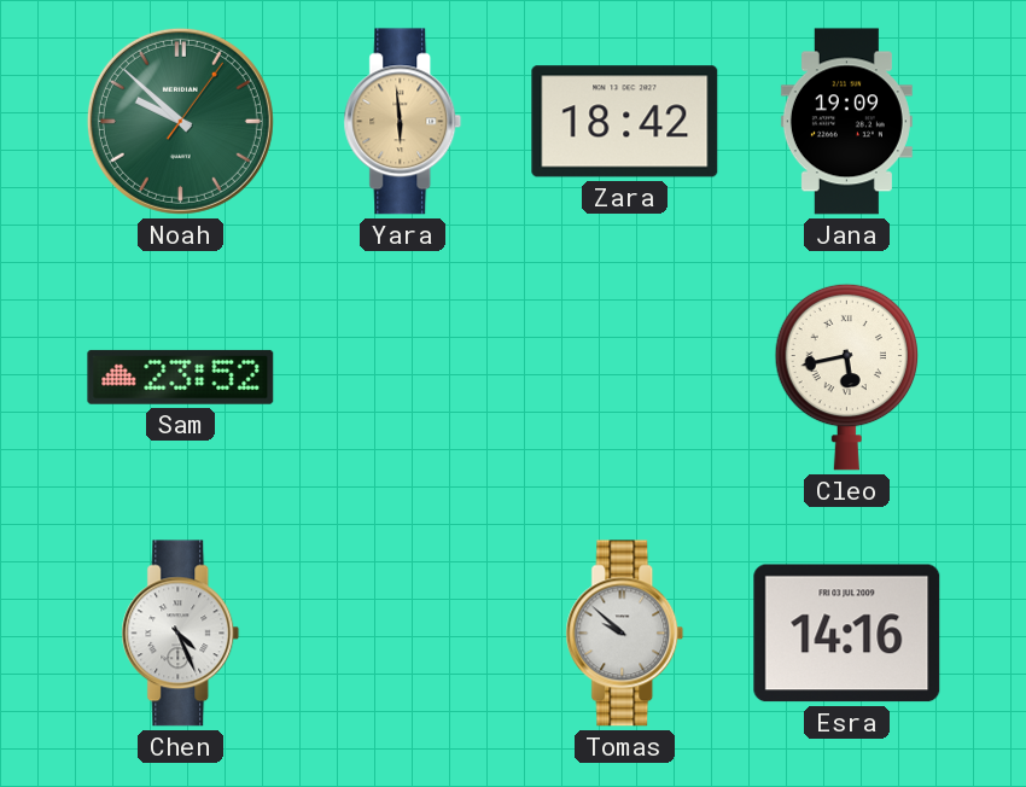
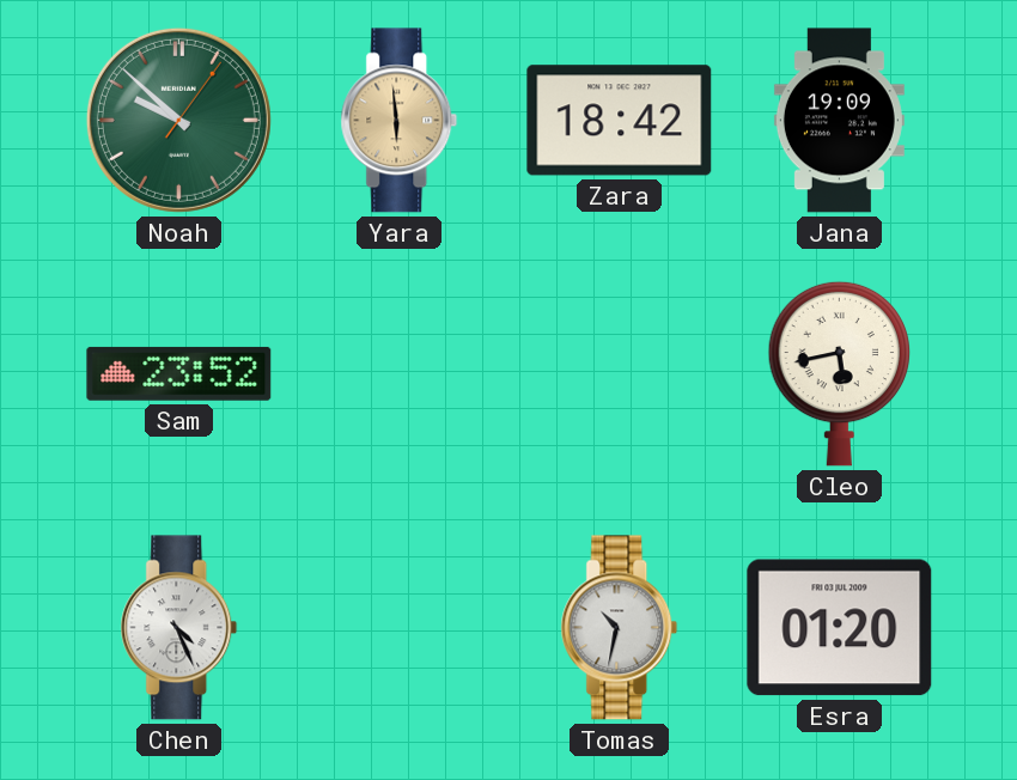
Tomas: 9:52 -> 10:32 (620, 628)
Esra: 14:16 -> 01:20 (840, 628)
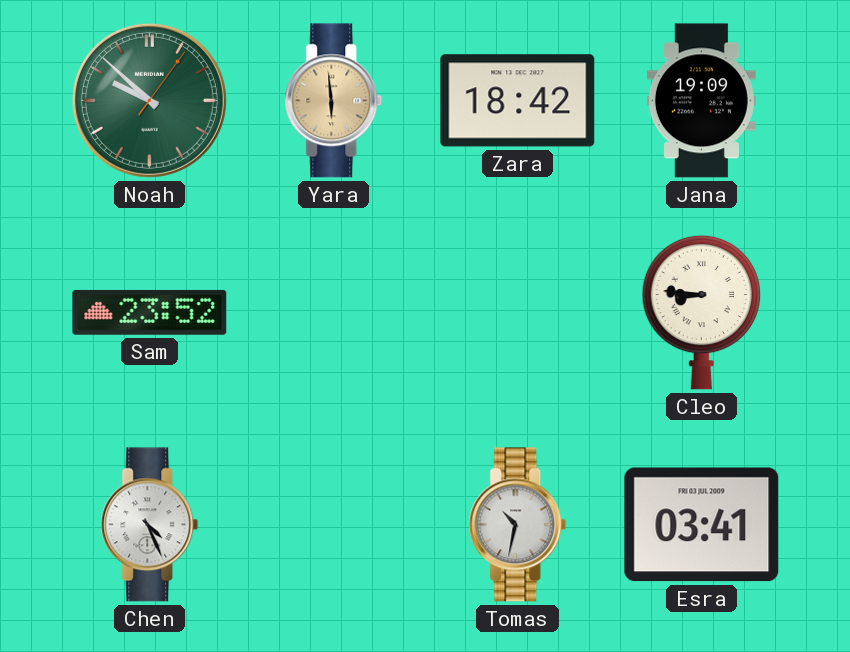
Cleo: 5:43 -> 8:46 (701, 312)
Esra: 01:20 -> 03:41 (702, 525)
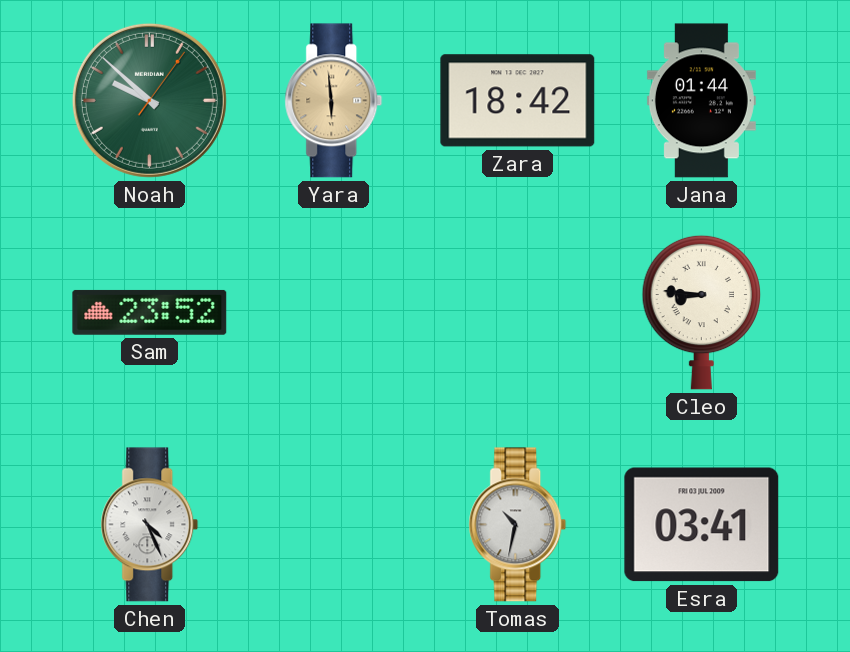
Jana: 19:09 -> 01:44 (701, 101)
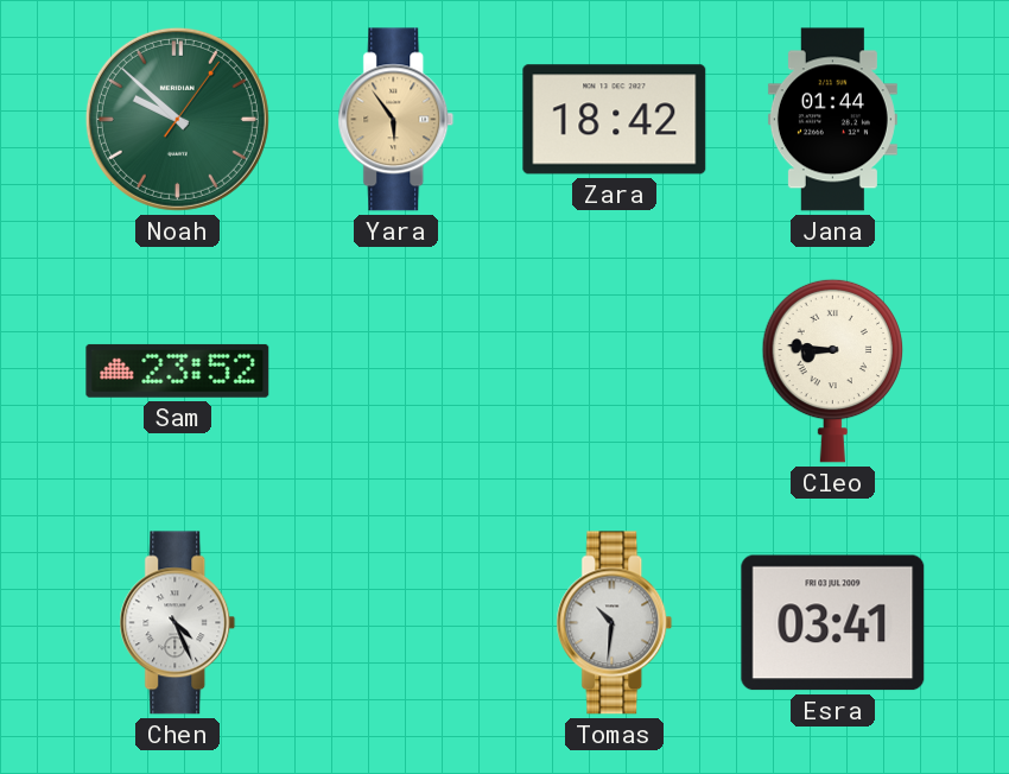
Yara: 5:59 -> 5:54 (396, 120)
Tomas: 10:32 -> 10:31 (615, 623)
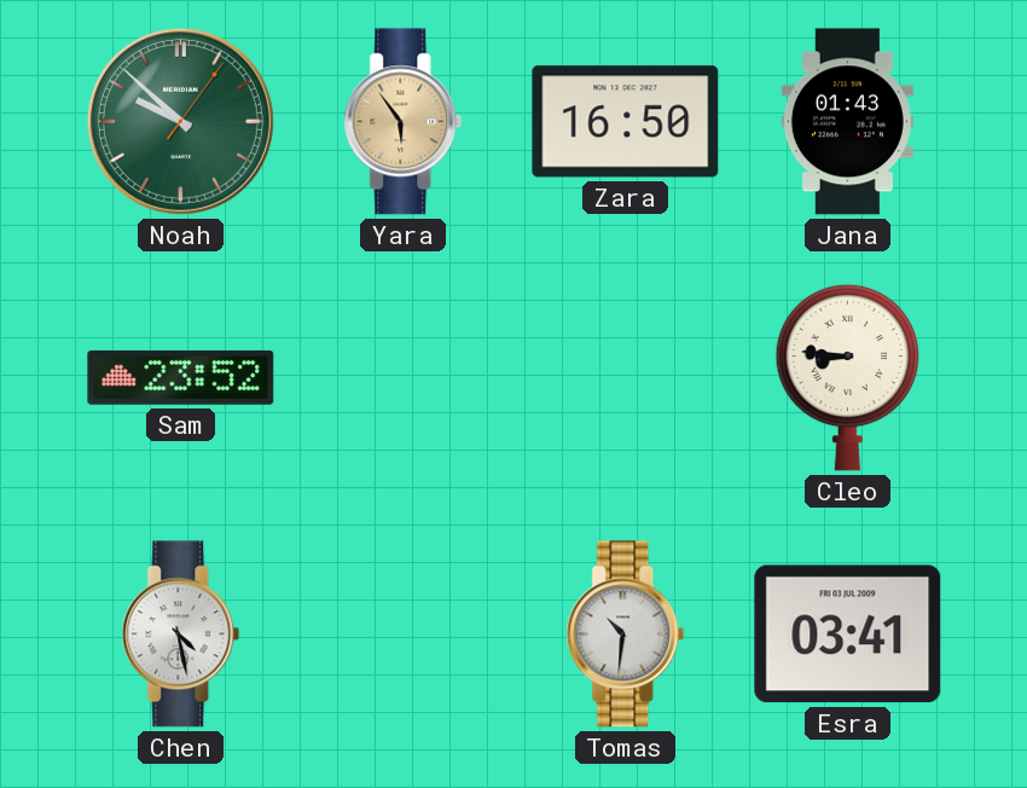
Zara: 18:42 -> 16:50 (626, 122)
Jana: 01:44 -> 01:43 (847, 122)
Chen: 4:26 -> 4:28 (181, 635)
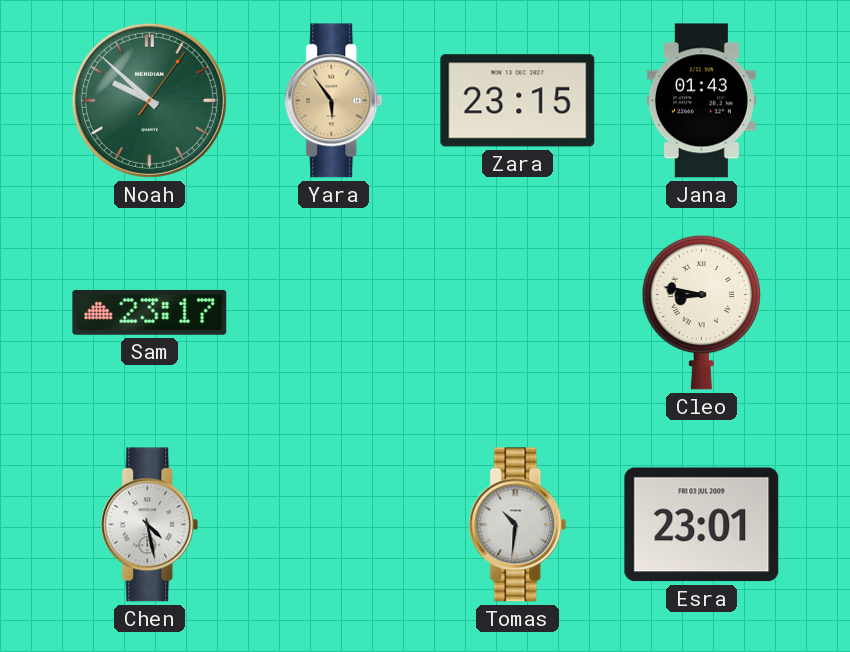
Zara: 16:50 -> 23:15 (518, 101)
Sam: 23:52 -> 23:17 (150, 312)
Cleo: 8:46 -> 8:47 (701, 312)
Esra: 03:41 -> 23:01 (702, 525)
